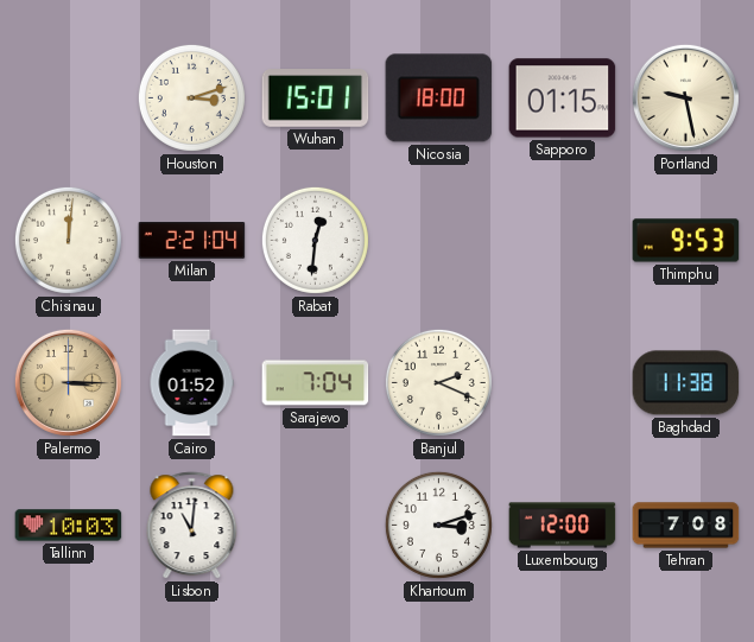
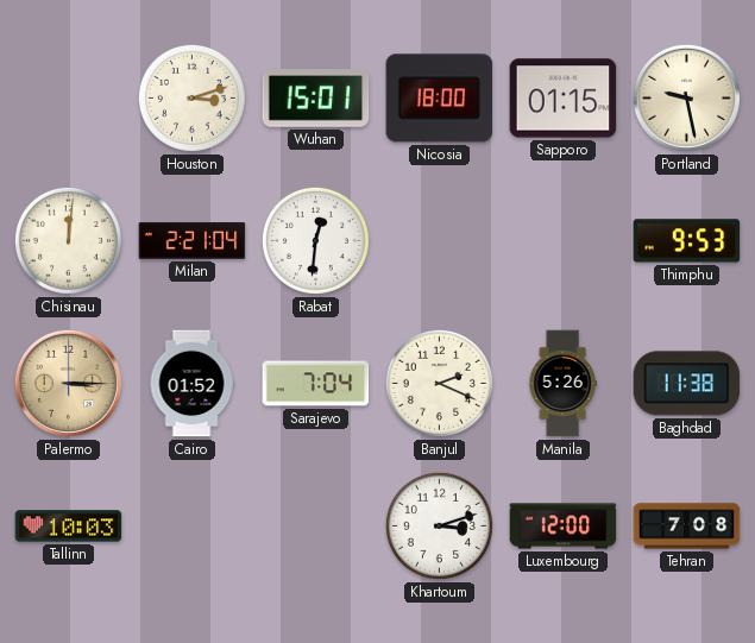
Manila: none -> 5:26 (562, 384)
Lisbon: 11:01 -> none (192, 526)
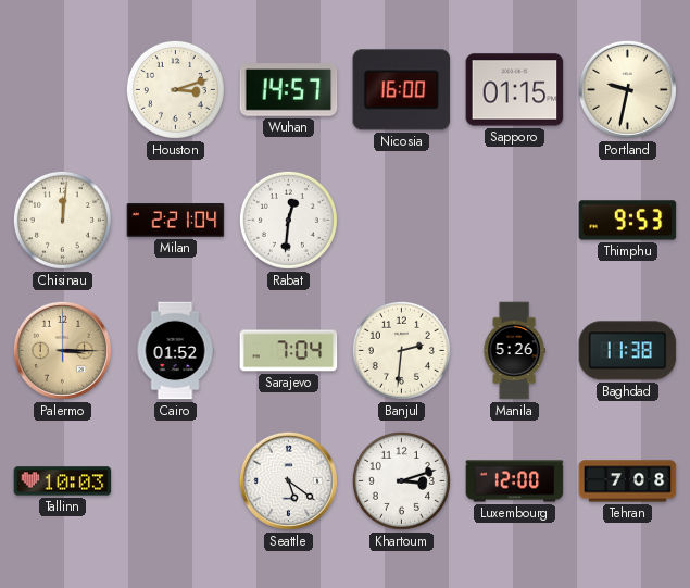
Wuhan: 15:01 -> 14:57 (289, 90)
Nicosia: 18:00 -> 16:00 (402, 90)
Portland: 9:28 -> 9:32 (627, 89)
Banjul: 2:19 -> 2:31 (401, 350)
Seattle: none -> 5:21 (288, 480)
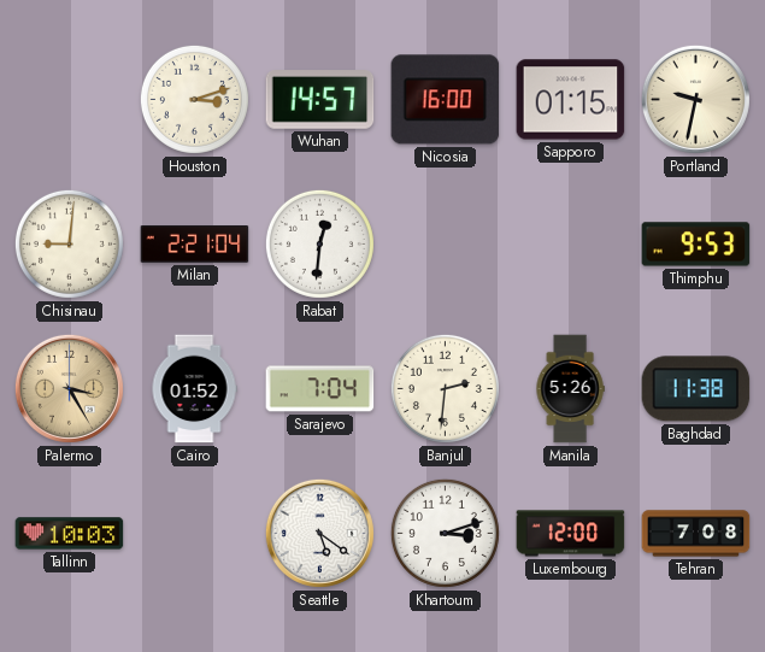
Chisinau: 12:01 -> 9:01 (69, 243)
Palermo: 3:15 -> 3:25 (69, 388)
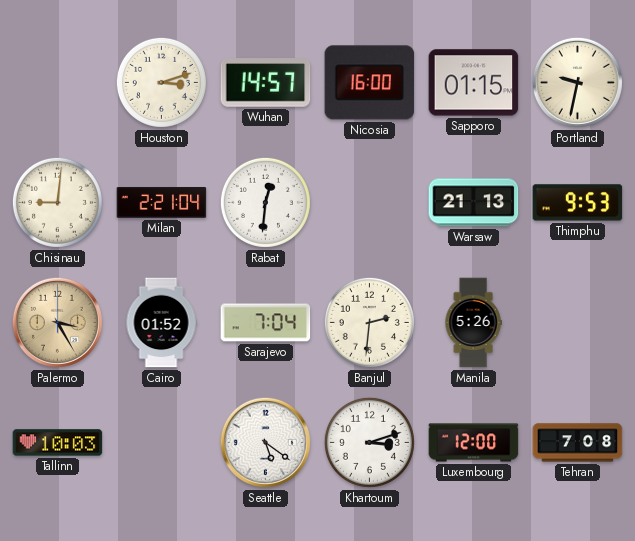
Warsaw: none -> 21:13 (474, 203)
Baghdad: 11:38 -> none (696, 389)
